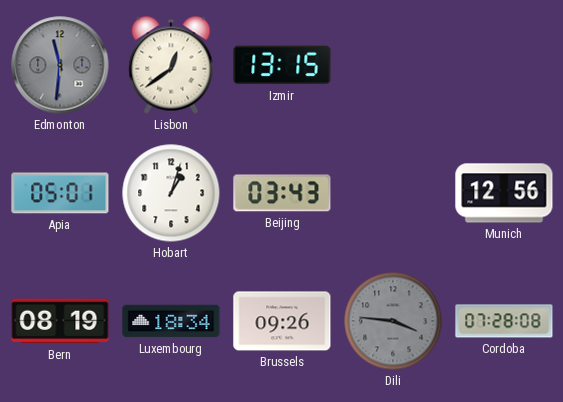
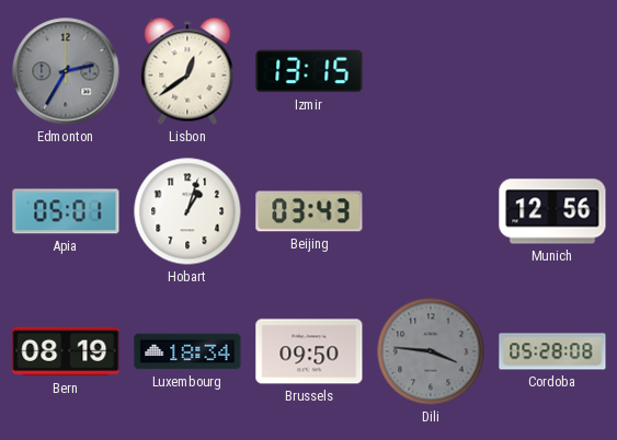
Edmonton: 11:31 -> 2:35 (66, 71)
Brussels: 09:26 -> 09:50 (309, 351)
Cordoba: 07:28 -> 05:28 (552, 351)
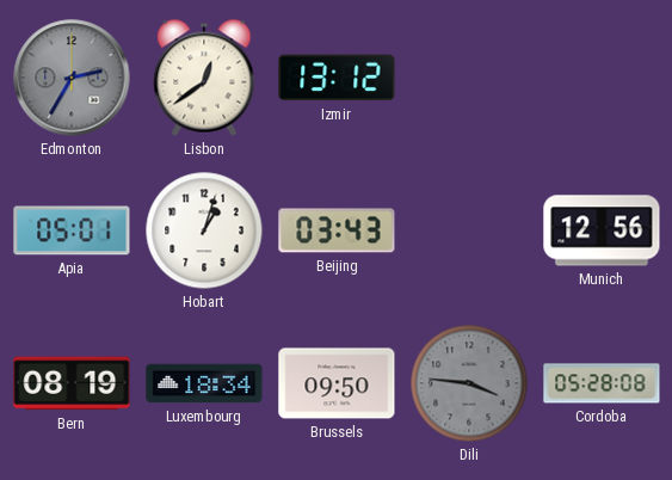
Izmir: 13:15 -> 13:12 (337, 78)
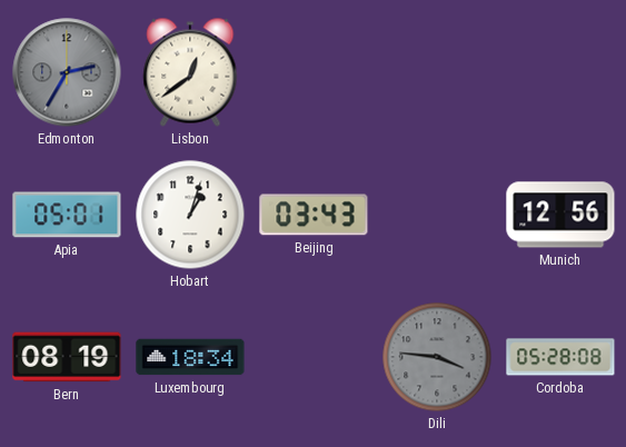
Izmir: 13:12 -> none (337, 78)
Brussels: 09:50 -> none (337, 383)
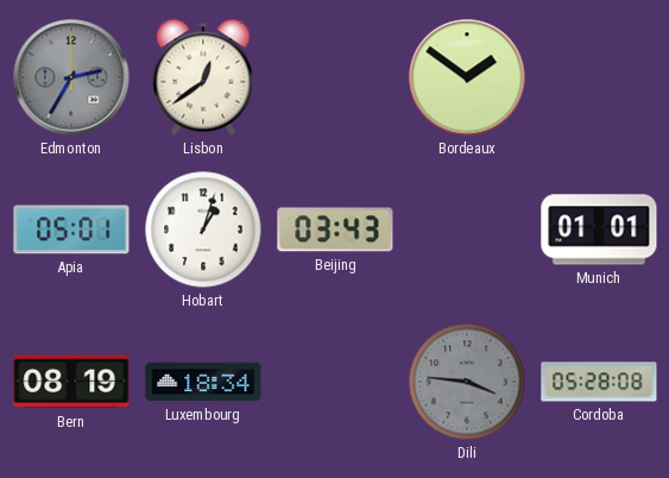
Bordeaux: none -> 1:51 (467, 77)
Munich: 12:56 -> 01:01 (599, 229)
